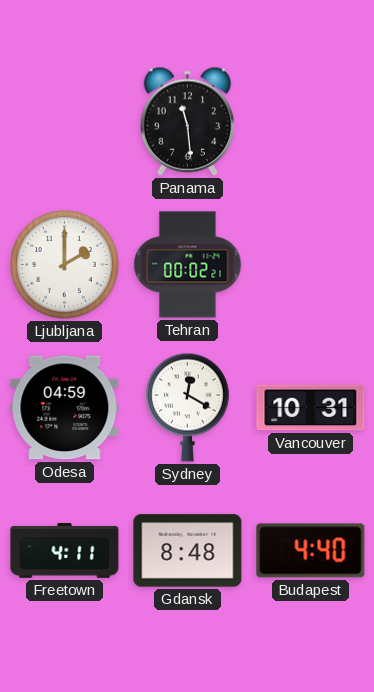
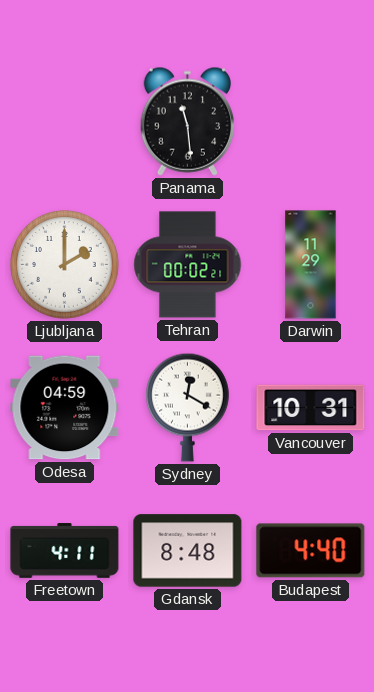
Darwin: none -> 11:29 (311, 265)
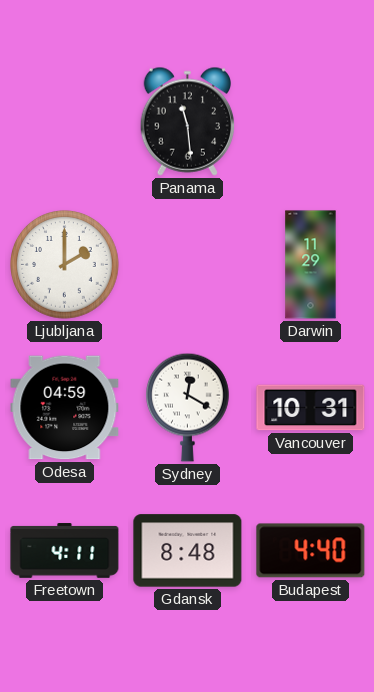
Tehran: 00:02 -> none (188, 265)
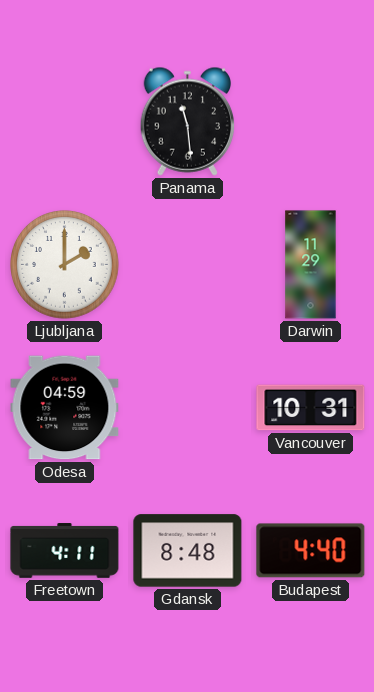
Sydney: 12:20 -> none (188, 407)
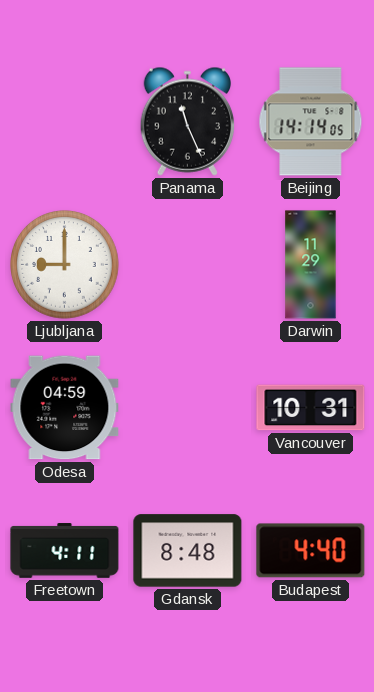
Panama: 11:29 -> 11:26 (187, 121)
Beijing: none -> 14:14 (311, 122)
Ljubljana: 2:00 -> 9:00 (65, 265)
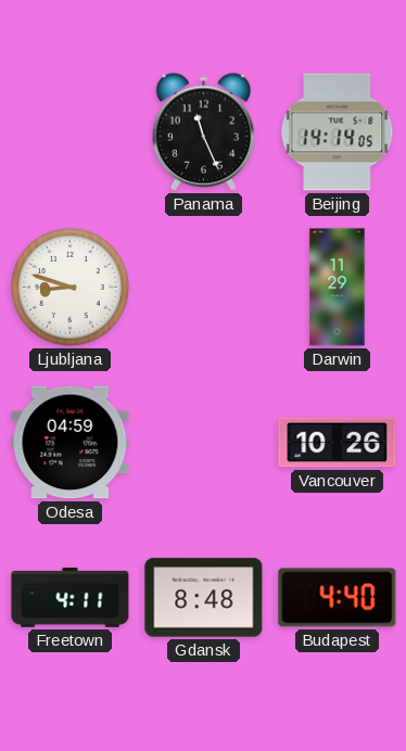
Ljubljana: 9:00 -> 8:48 (71, 288)
Vancouver: 10:31 -> 10:26 (338, 443)
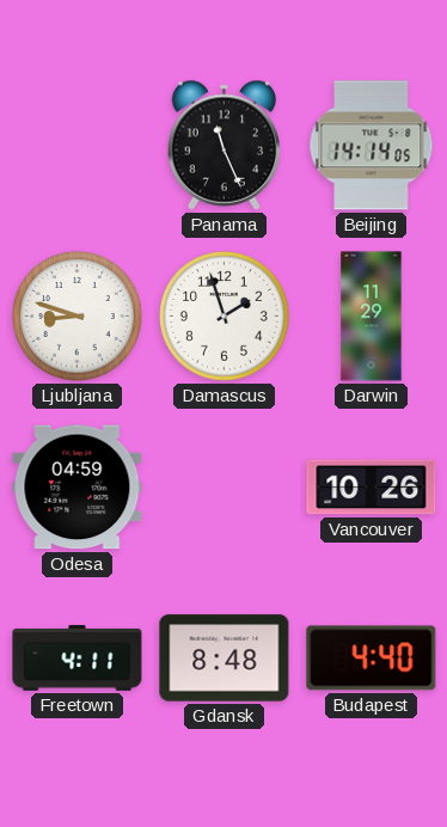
Damascus: none -> 1:57 (225, 317)
